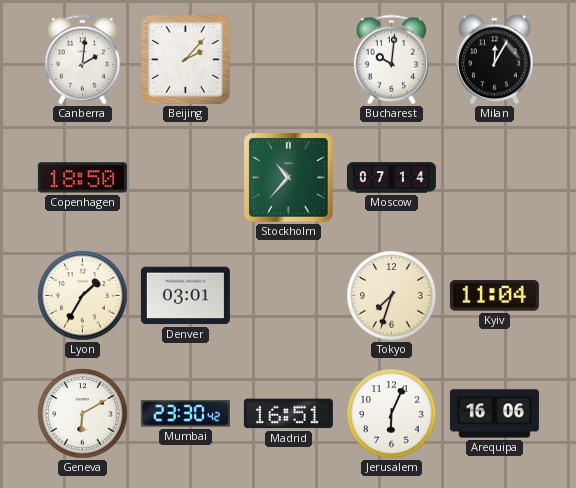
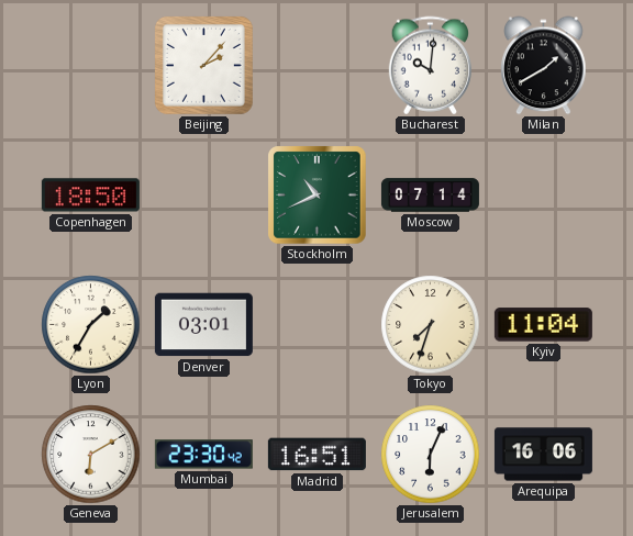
Canberra: 2:01 -> none (82, 60)
Milan: 12:05 -> 1:40 (544, 66)
Stockholm: 10:37 -> 10:41 (318, 196)
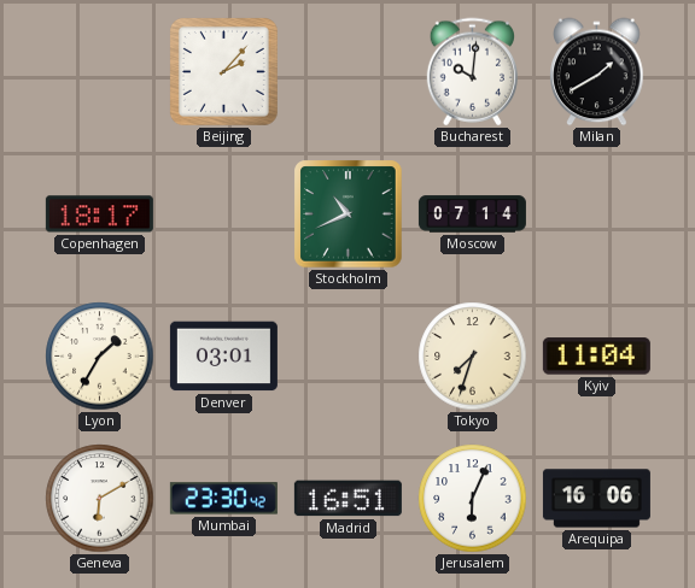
Copenhagen: 18:50 -> 18:17 (99, 214)
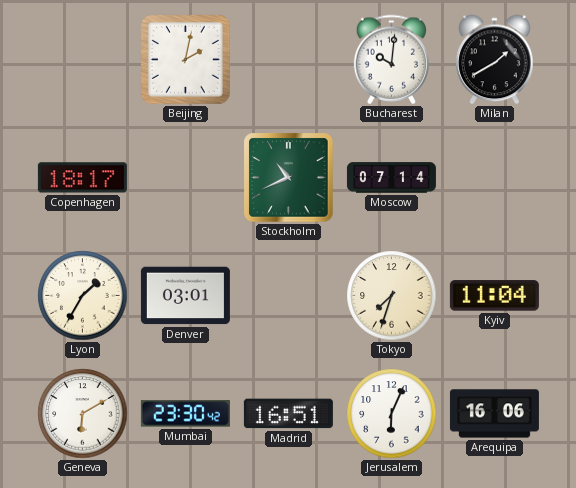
Beijing: 2:07 -> 2:02 (185, 59)
